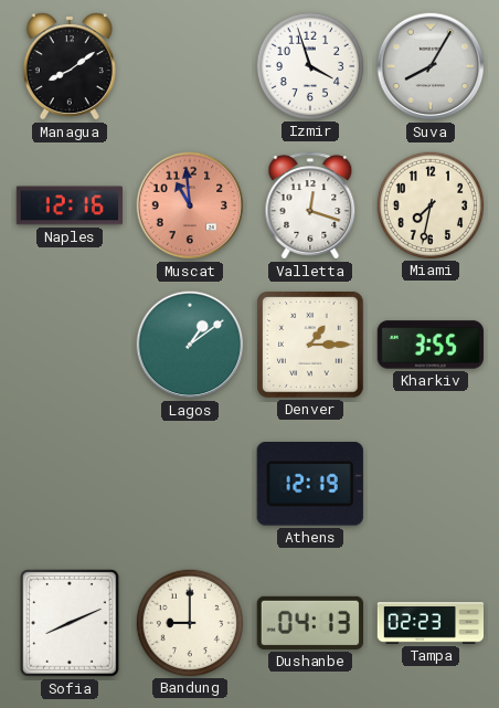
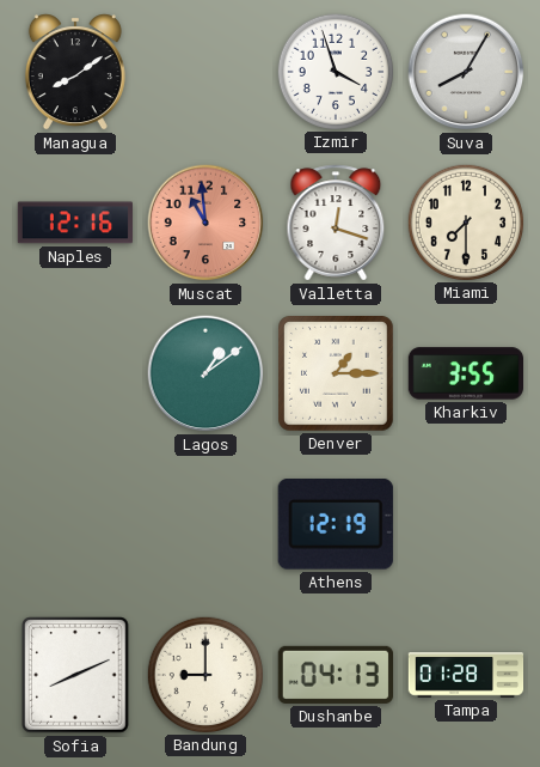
Miami: 7:32 -> 7:30 (465, 221)
Tampa: 02:23 -> 01:28 (466, 675)
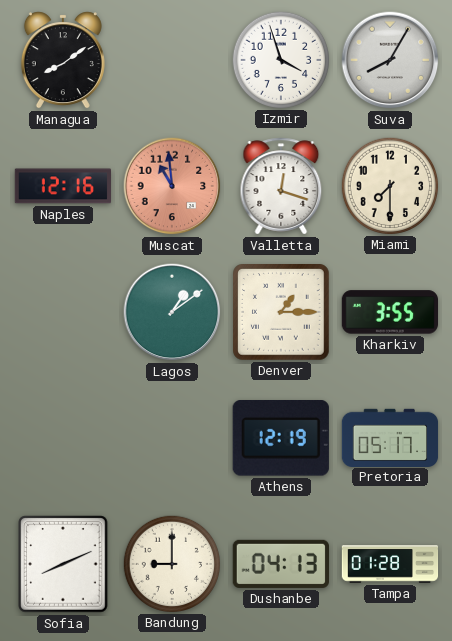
Pretoria: none -> 05:17 (390, 437)
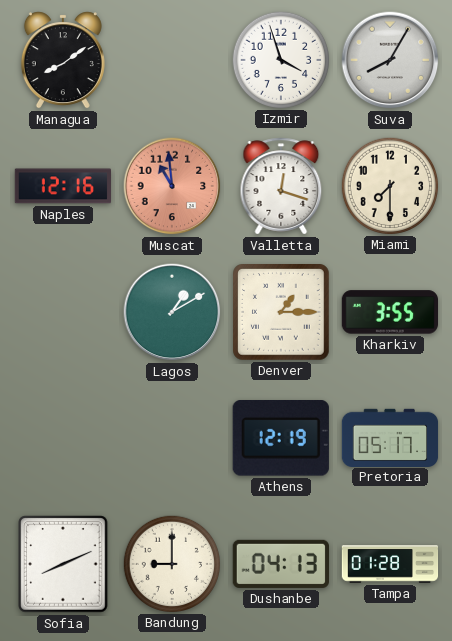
Lagos: 1:09 -> 1:10 (172, 312)
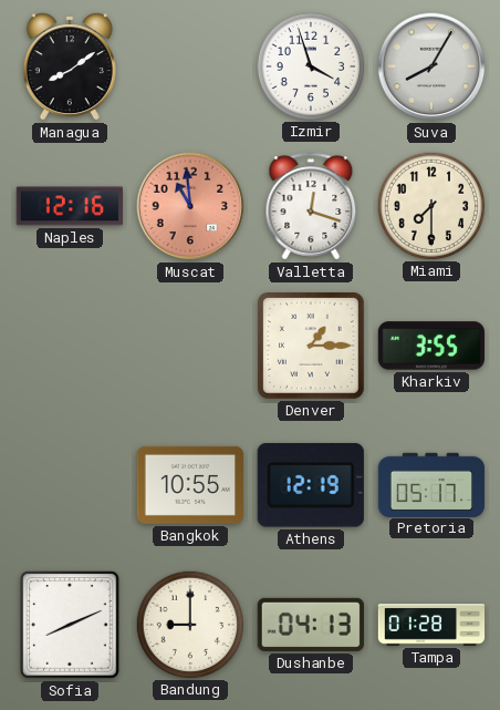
Lagos: 1:10 -> none (172, 312)
Bangkok: none -> 10:55 (189, 485)
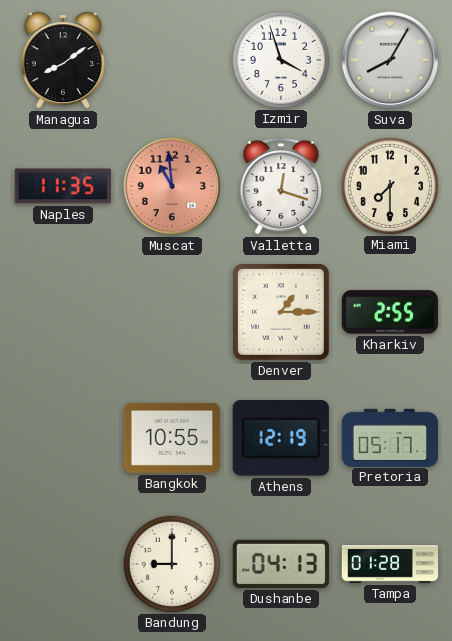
Naples: 12:16 -> 11:35 (62, 186)
Kharkiv: 3:55 -> 2:55 (390, 312)
Sofia: 8:11 -> none (70, 625)
